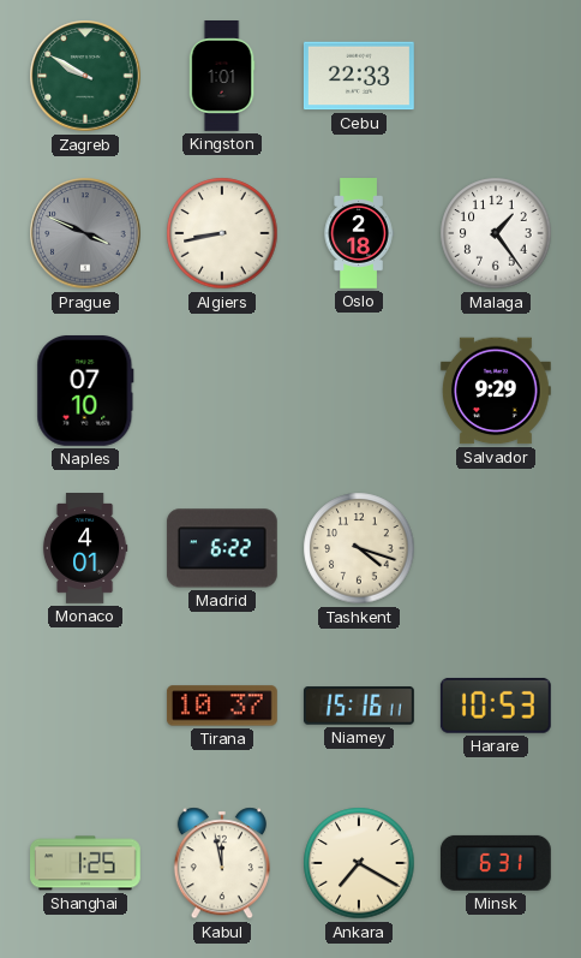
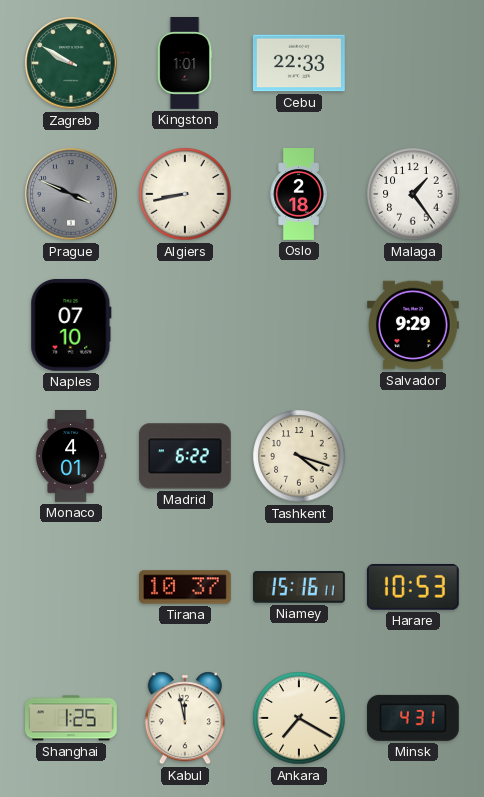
Minsk: 6:31 -> 4:31 (413, 718)
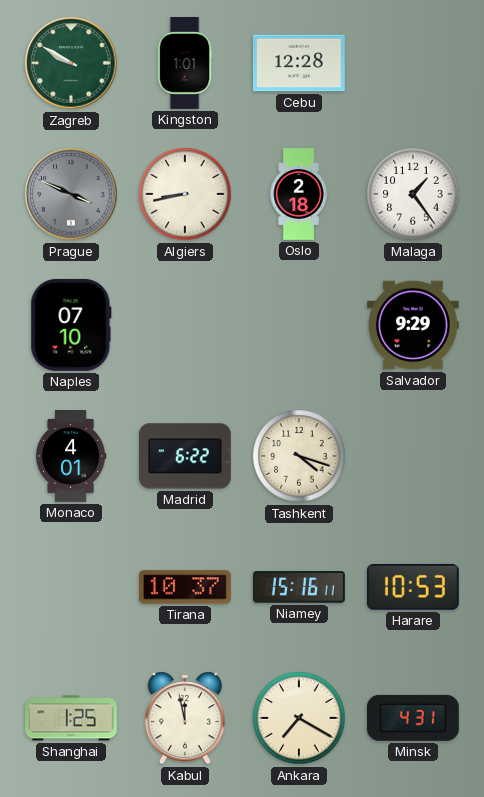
Cebu: 22:33 -> 12:28 (299, 63)
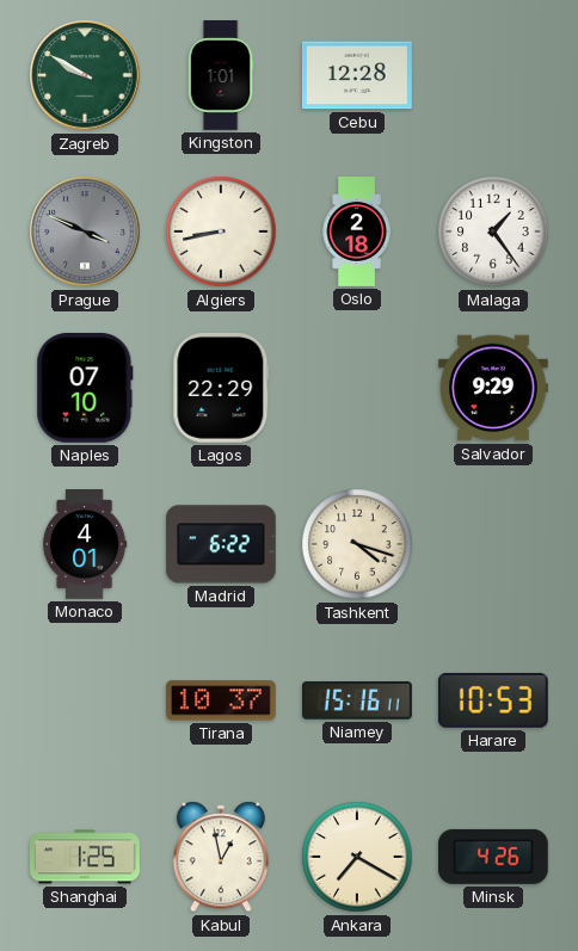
Lagos: none -> 22:29 (221, 388)
Kabul: 11:58 -> 12:58 (221, 857)
Minsk: 4:31 -> 4:26 (493, 857)
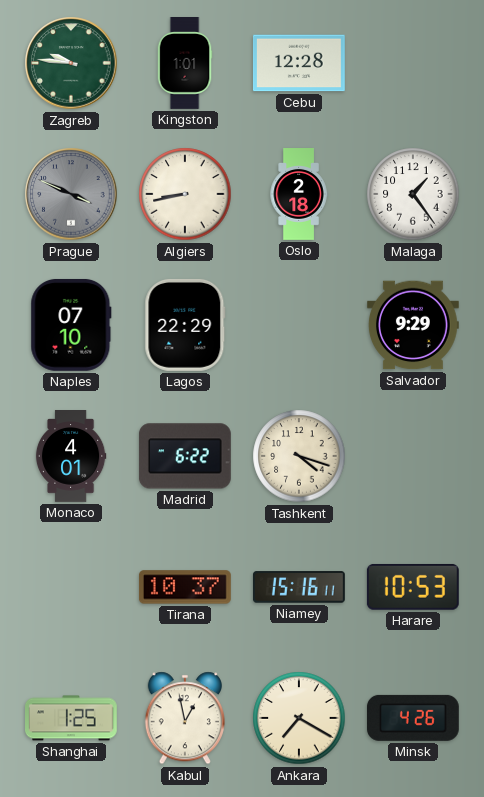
Zagreb: 9:50 -> 9:46 (71, 63)
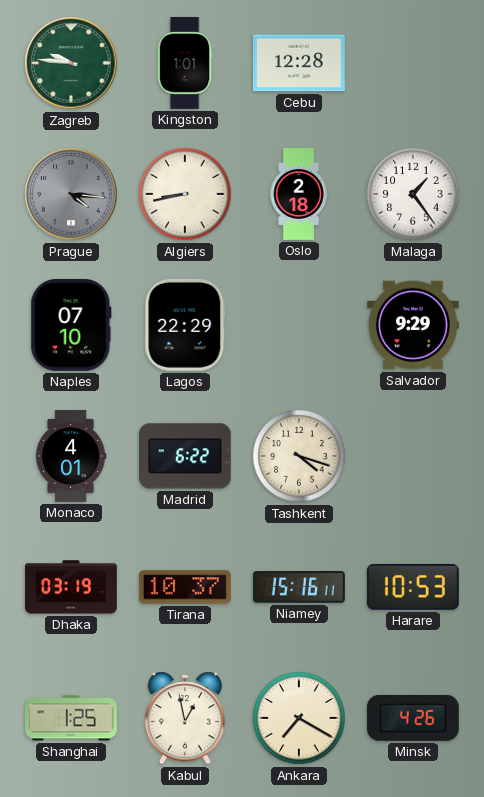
Prague: 3:49 -> 4:16 (71, 194)
Dhaka: none -> 03:19 (72, 587)
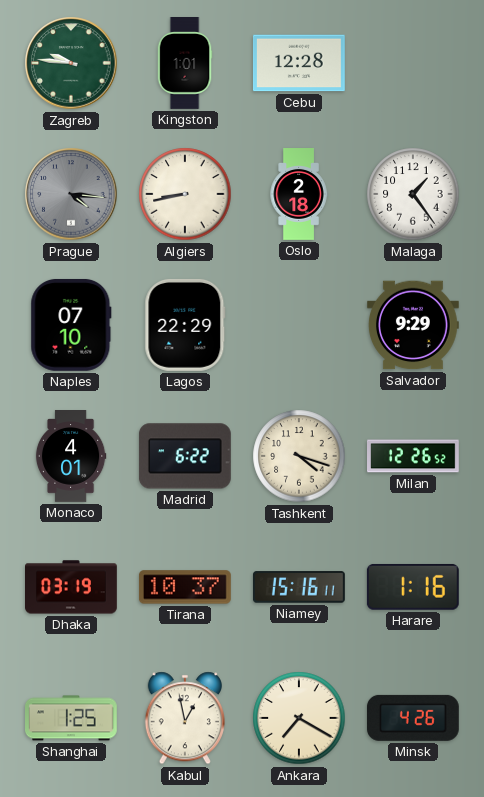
Milan: none -> 12:26 (414, 456)
Harare: 10:53 -> 1:16 (413, 587)
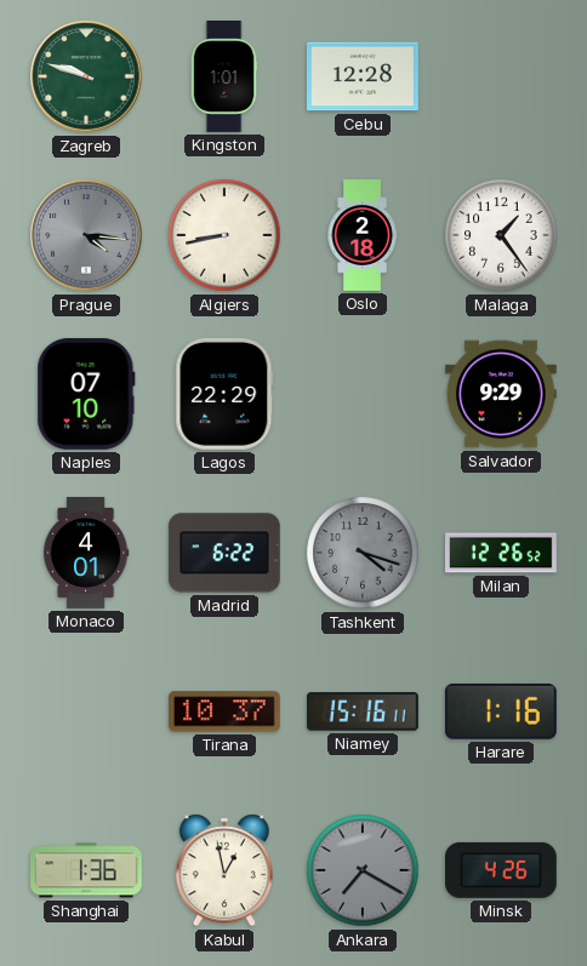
Zagreb: 9:46 -> 9:48 (86, 76)
Tashkent dial: cream -> grey (363, 553)
Dhaka: 03:19 -> none (72, 587)
Shanghai: 1:25 -> 1:36 (87, 870)
Ankara dial: cream -> grey (363, 870)
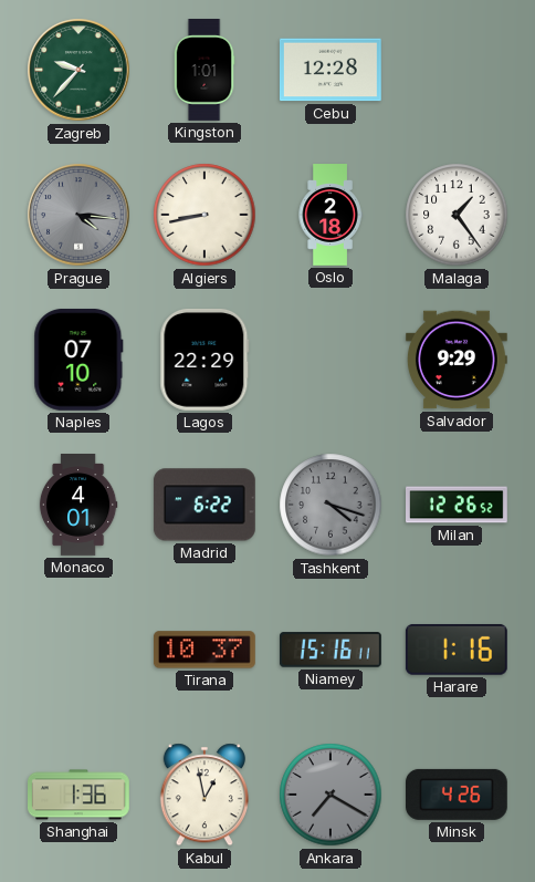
Zagreb: 9:48 -> 9:37 (78, 70)
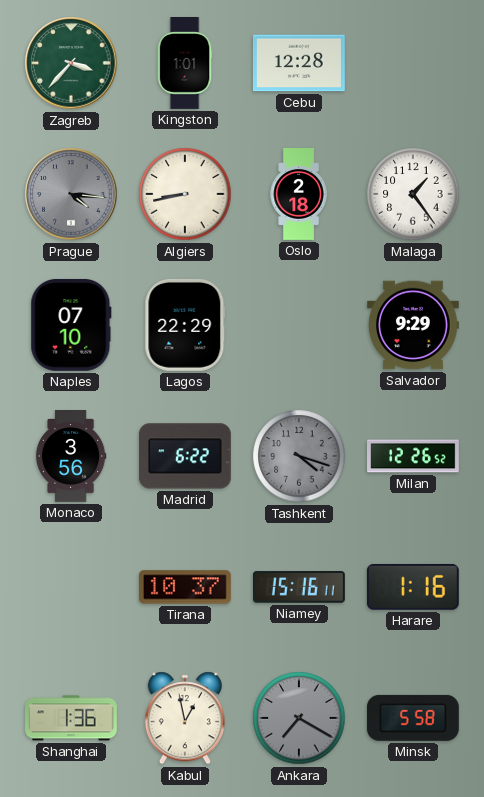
Zagreb: 9:37 -> 3:37 (71, 63)
Monaco: 4:01 -> 3:56 (71, 457)
Minsk: 4:26 -> 5:58 (413, 718)
